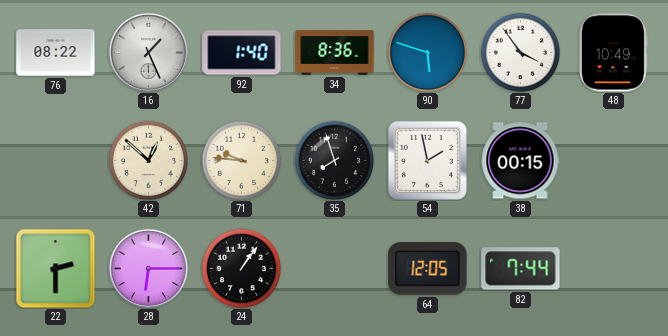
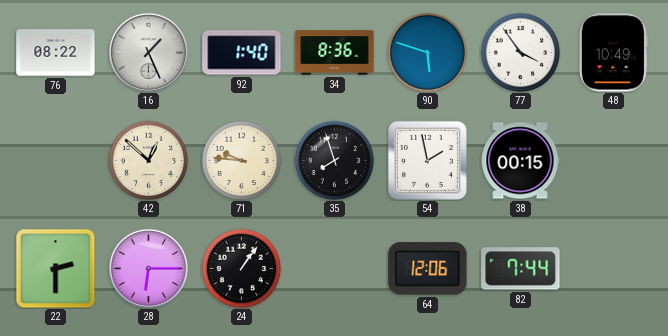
64: 12:05 -> 12:06 (428, 269)
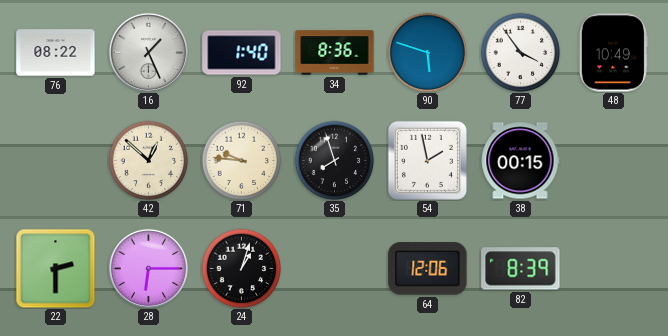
24: 1:06 -> 1:03 (241, 268)
82: 7:44 -> 8:39 (521, 269)
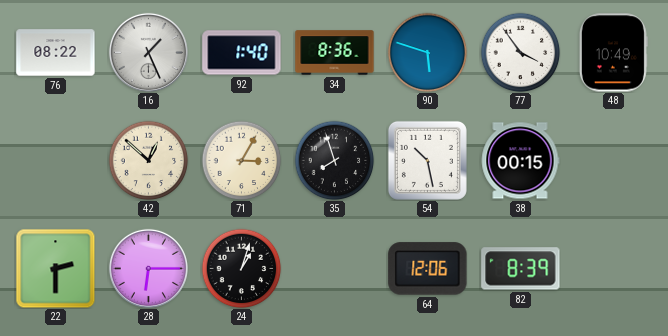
71: 9:46 -> 3:05 (241, 160)
54: 1:58 -> 10:28 (427, 160)
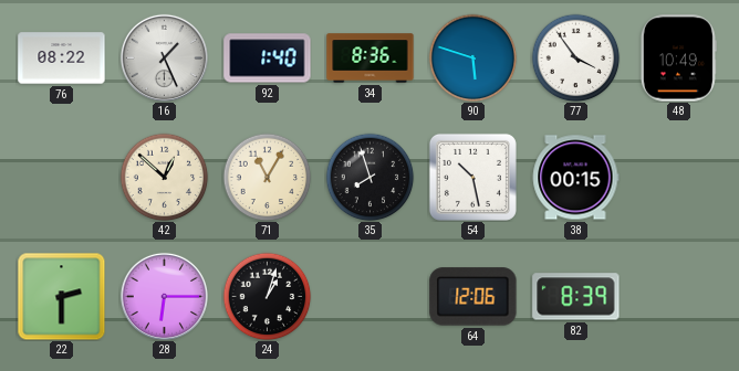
71: 3:05 -> 11:05 (267, 177)
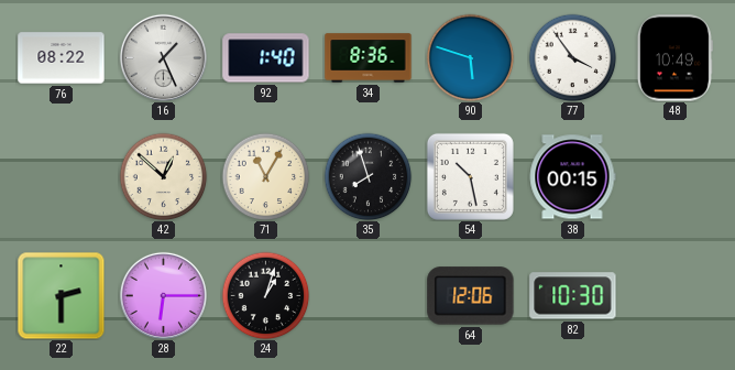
82: 8:39 -> 10:30 (573, 296)
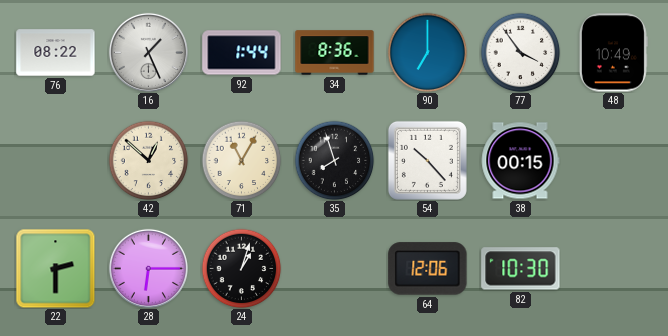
92: 1:40 -> 1:44 (242, 53)
90: 5:48 -> 7:00 (427, 52)
54: 10:28 -> 10:23 (427, 160)
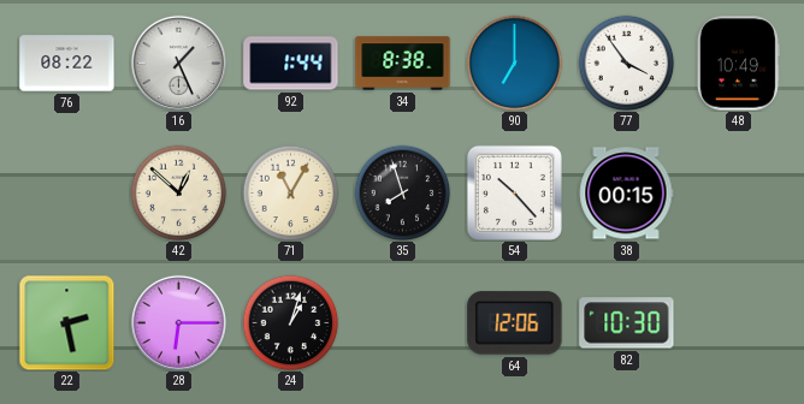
34: 8:36 -> 8:38 (403, 64)
22: 2:30 -> 2:28 (66, 322)
